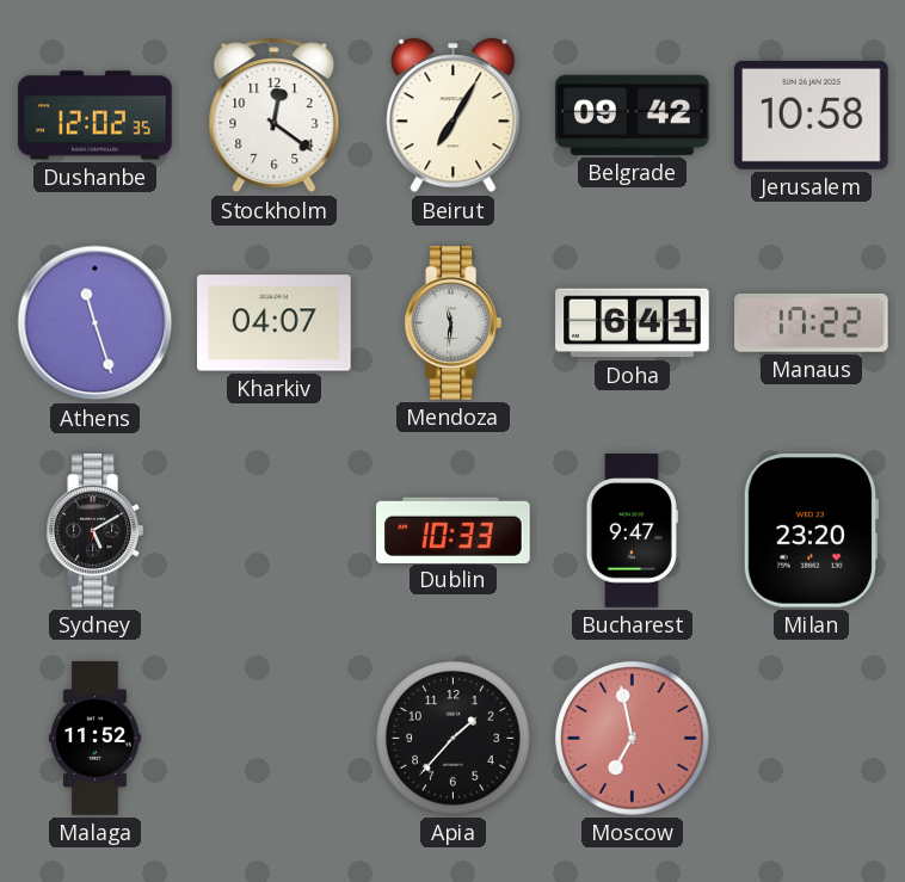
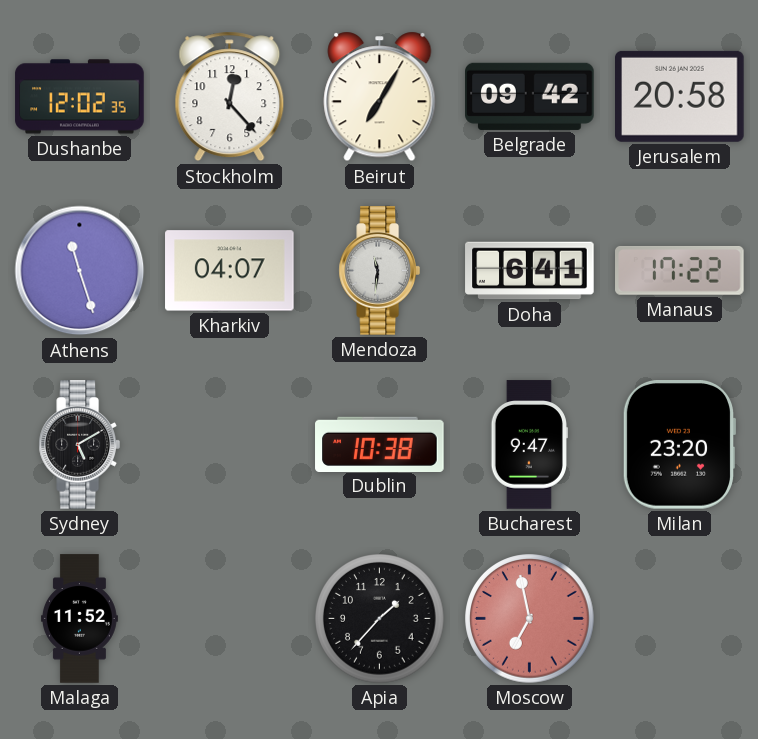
Stockholm: 12:21 -> 12:23 (230, 97)
Jerusalem: 10:58 -> 20:58 (680, 96)
Dublin: 10:33 -> 10:38 (380, 444)
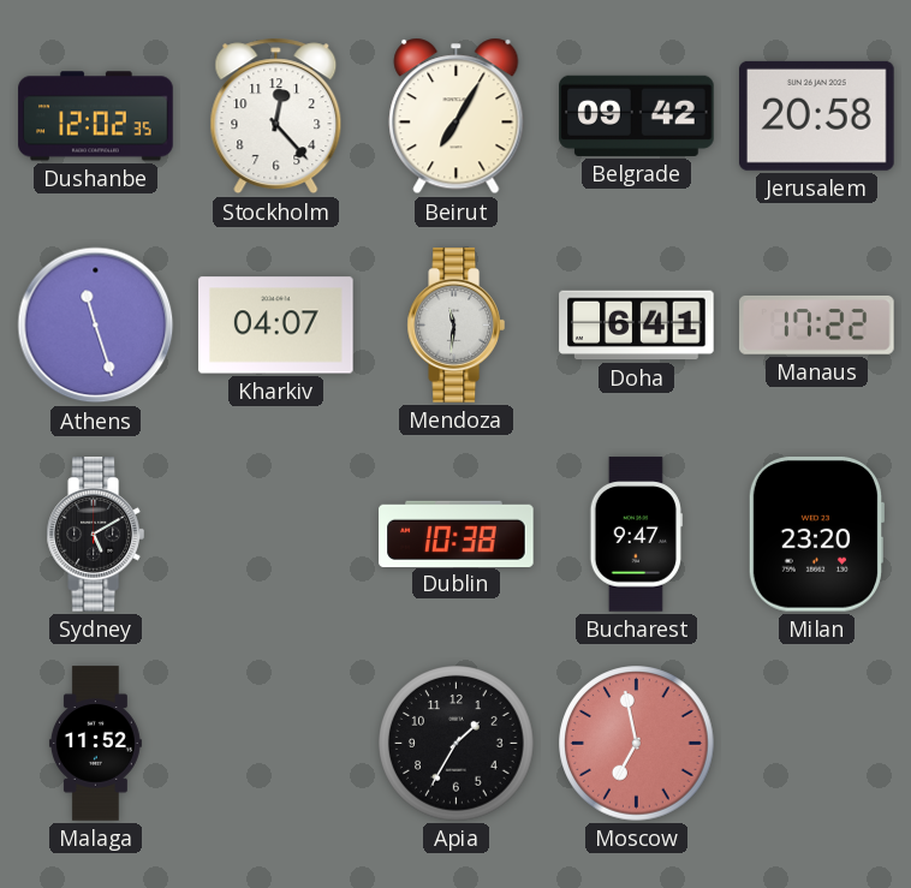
Apia: 1:37 -> 1:35 (457, 744)
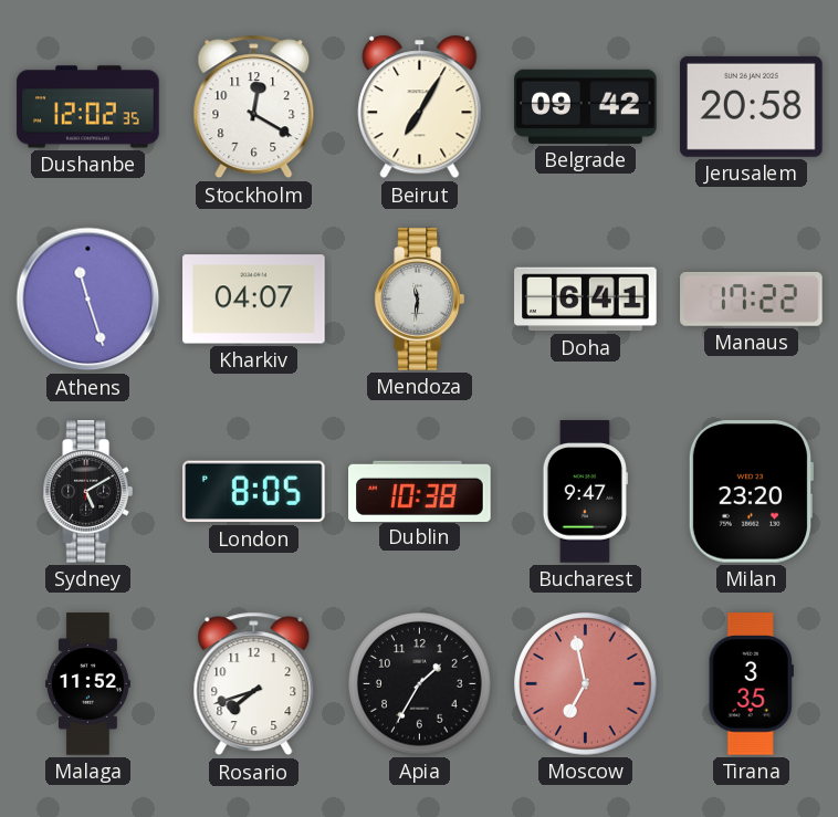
Stockholm: 12:23 -> 12:20 (254, 107)
London: none -> 8:05 (254, 492)
Rosario: none -> 7:42 (254, 684)
Tirana: none -> 3:35 (751, 684)
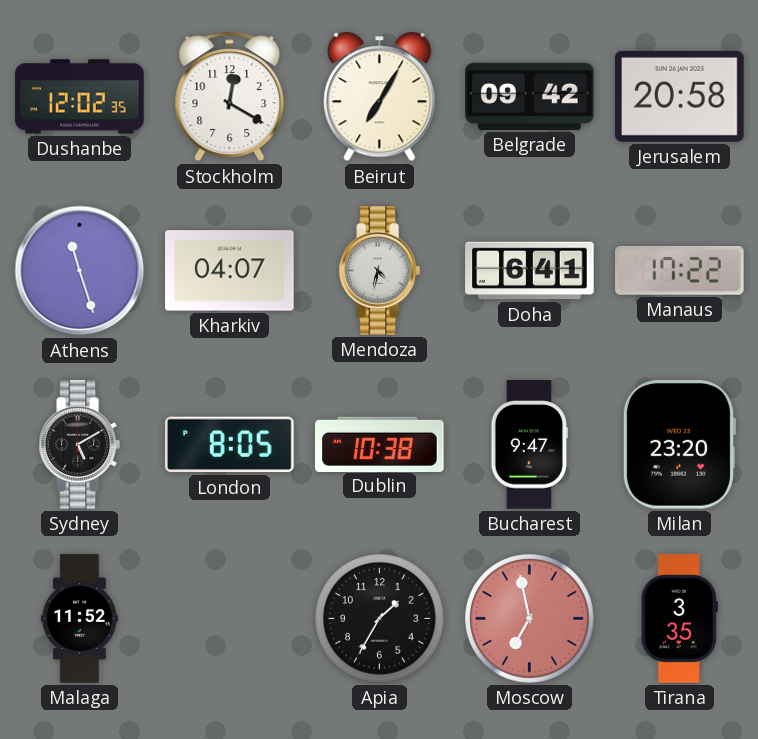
Mendoza: 11:31 -> 4:32 (379, 271)
Rosario: 7:42 -> none (254, 684)
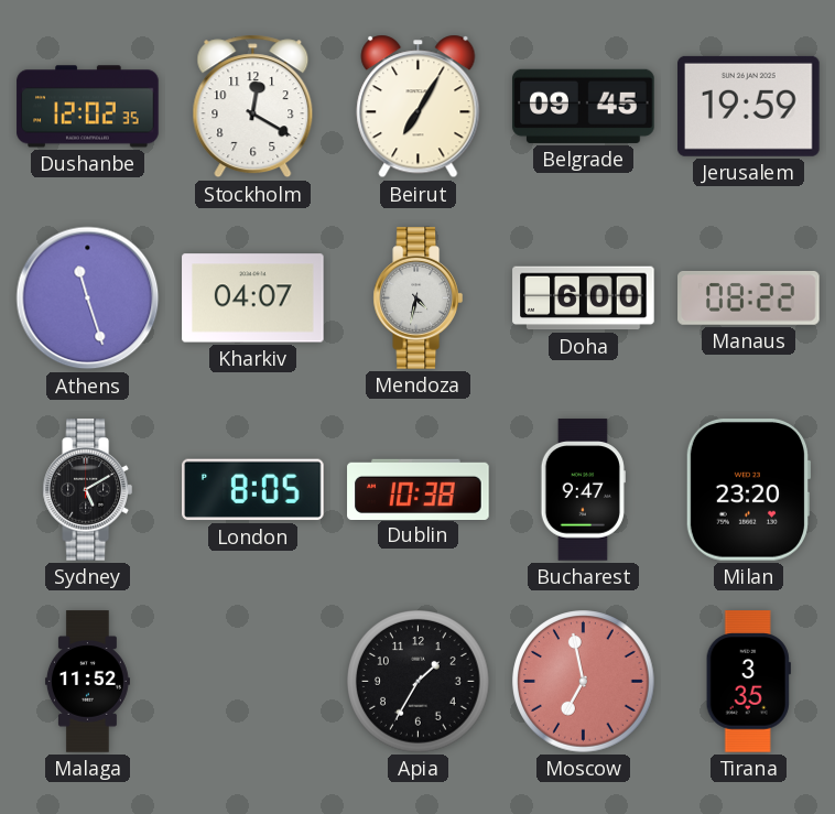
Belgrade: 09:42 -> 09:45 (584, 106)
Jerusalem: 20:58 -> 19:59 (749, 106)
Doha: 6:41 -> 6:00 (584, 299)
Manaus: 17:22 -> 08:22 (749, 297)
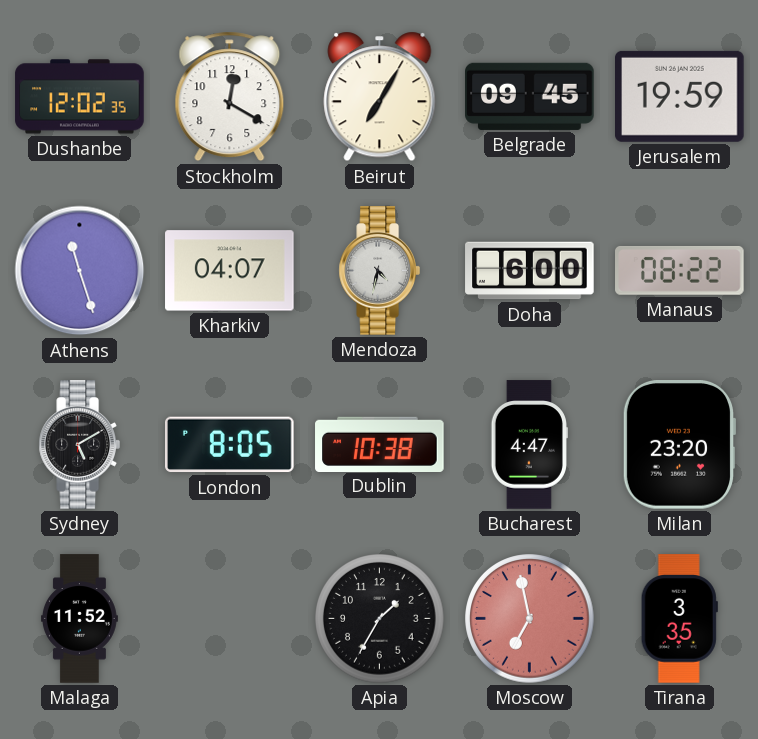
Bucharest: 9:47 -> 4:47 (529, 445)
